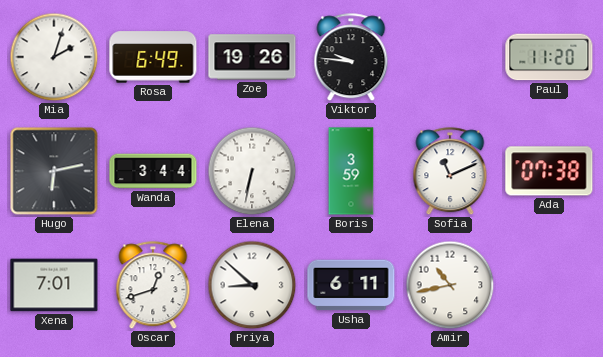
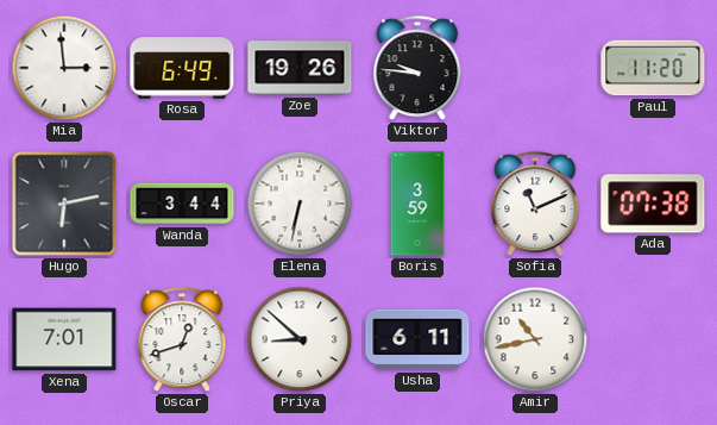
Mia: 2:03 -> 2:59 (64, 68)
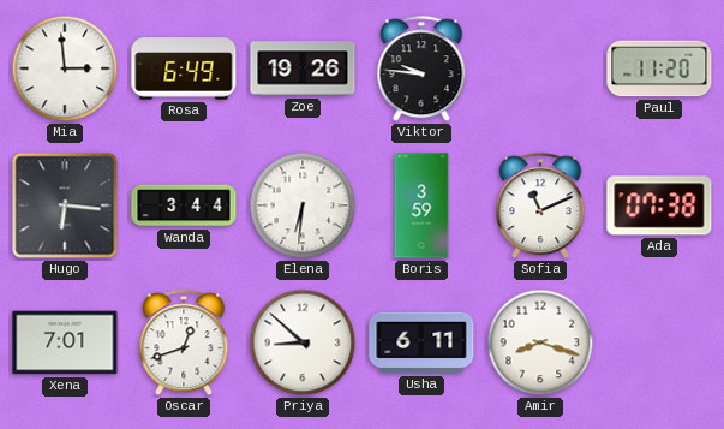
Hugo: 6:13 -> 6:16 (65, 205)
Elena: 6:32 -> 6:31 (303, 205)
Amir: 10:43 -> 8:18 (540, 342)
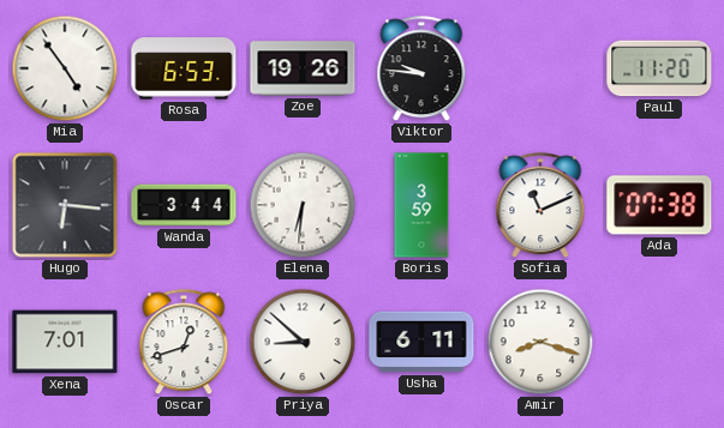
Mia: 2:59 -> 4:54 (65, 68)
Rosa: 6:49 -> 6:53 (184, 68)
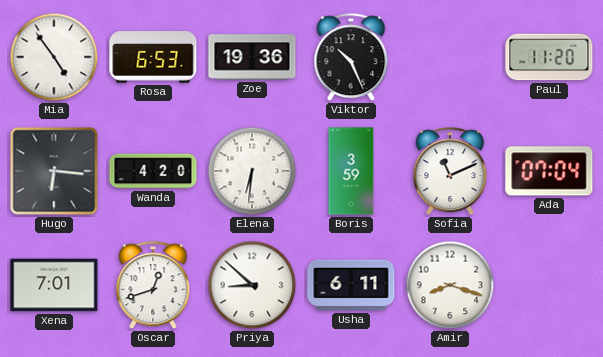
Zoe: 19:26 -> 19:36 (252, 57)
Viktor: 9:46 -> 10:26 (351, 58)
Wanda: 3:44 -> 4:20 (153, 171)
Ada: 07:38 -> 07:04 (549, 171)
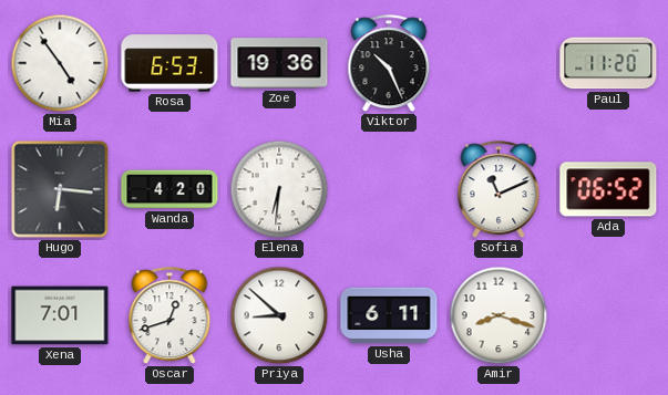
Boris: 3:59 -> none (351, 171)
Ada: 07:04 -> 06:52 (608, 189)
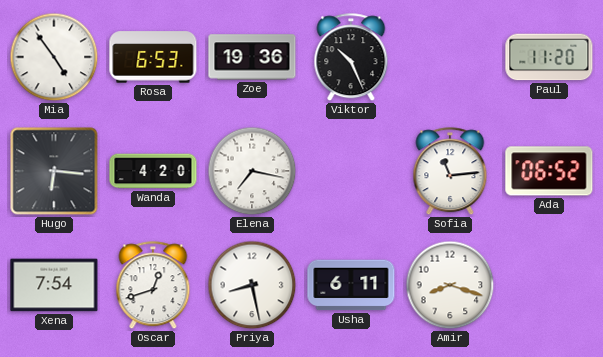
Elena: 6:31 -> 7:17 (252, 171)
Sofia: 11:11 -> 11:14 (450, 172)
Xena: 7:01 -> 7:54 (54, 285)
Priya: 8:52 -> 8:28 (252, 285)
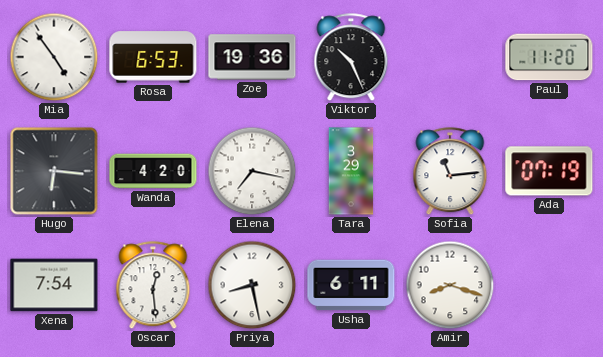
Tara: none -> 3:29 (351, 171)
Ada: 06:52 -> 07:19 (549, 171)
Oscar: 12:42 -> 12:29 (153, 286)
